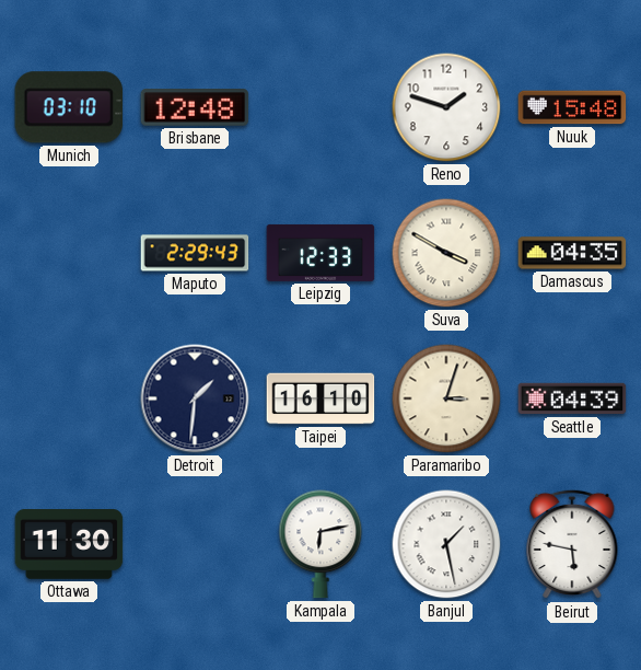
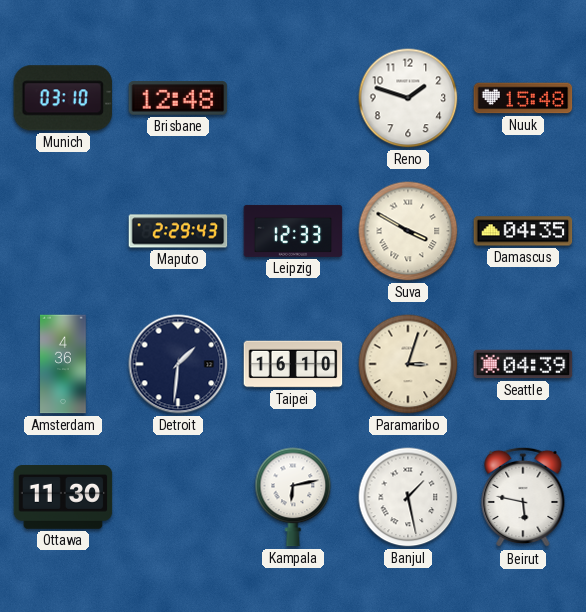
Amsterdam: none -> 4:36 (63, 364)
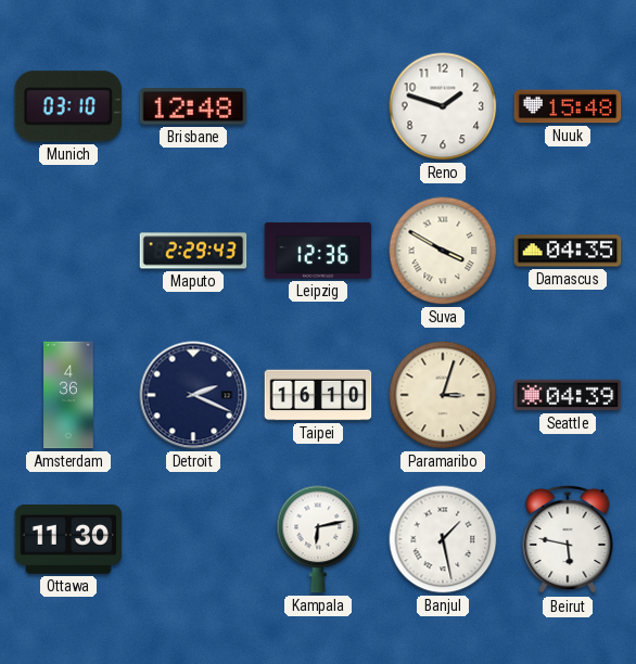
Leipzig: 12:33 -> 12:36 (318, 251)
Detroit: 1:31 -> 2:19 (193, 395)
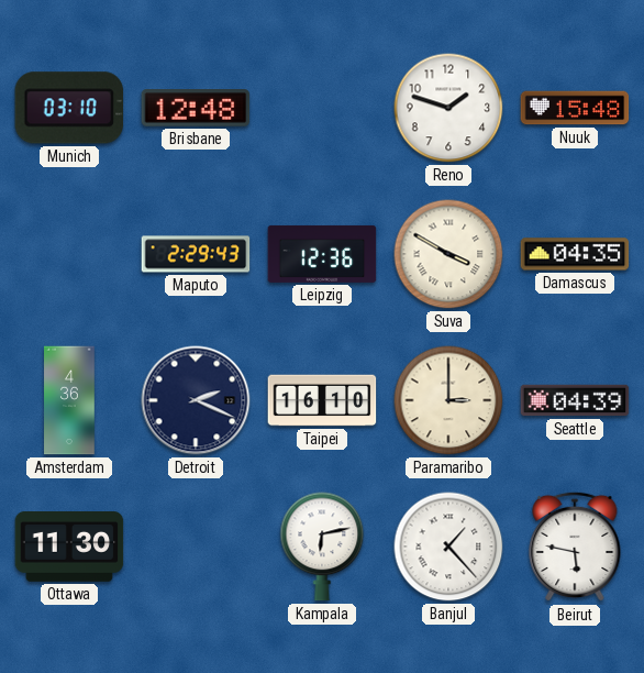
Paramaribo: 3:03 -> 3:00 (448, 400)
Banjul: 1:28 -> 1:23 (448, 547)
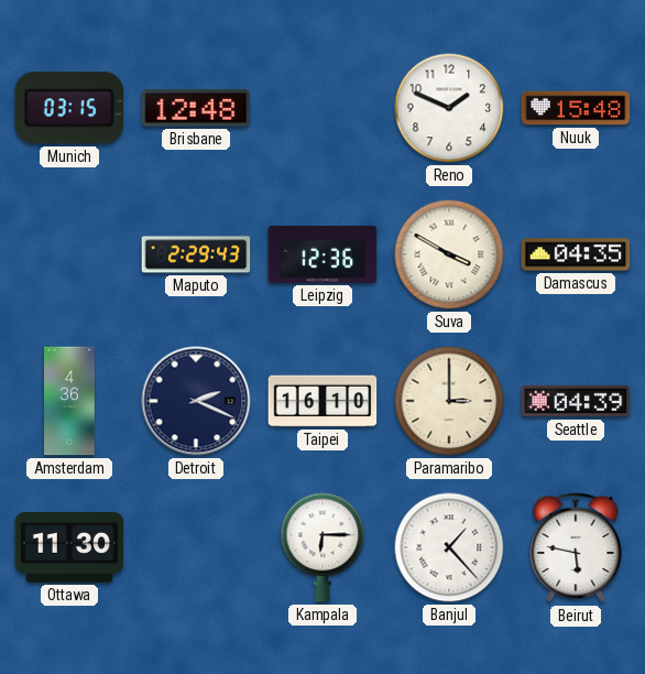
Munich: 03:10 -> 03:15 (68, 108)
Reno: 1:48 -> 1:49 (449, 108)
Kampala: 6:13 -> 6:15 (322, 547)
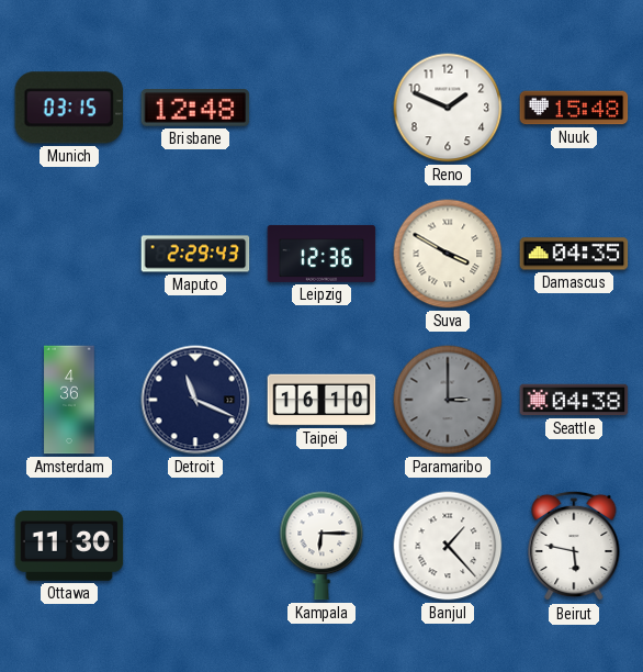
Detroit: 2:19 -> 11:19 (195, 400)
Paramaribo dial: cream -> grey (448, 400)
Seattle: 04:39 -> 04:38 (574, 400)
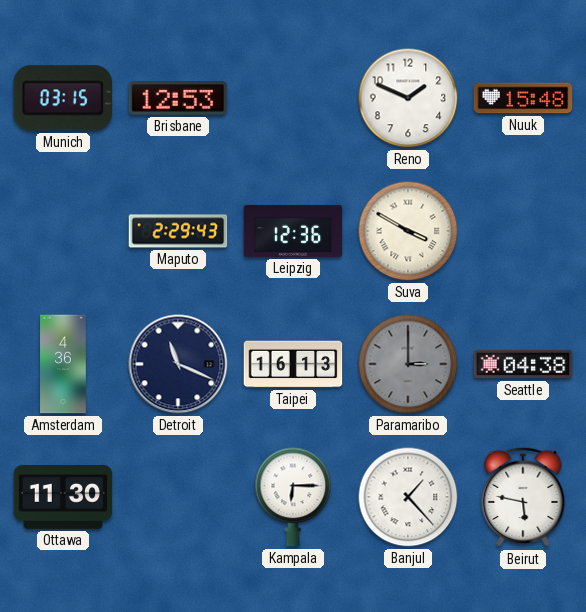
Brisbane: 12:48 -> 12:53 (178, 98)
Damascus: 04:35 -> none (574, 254)
Taipei: 16:10 -> 16:13 (293, 364)
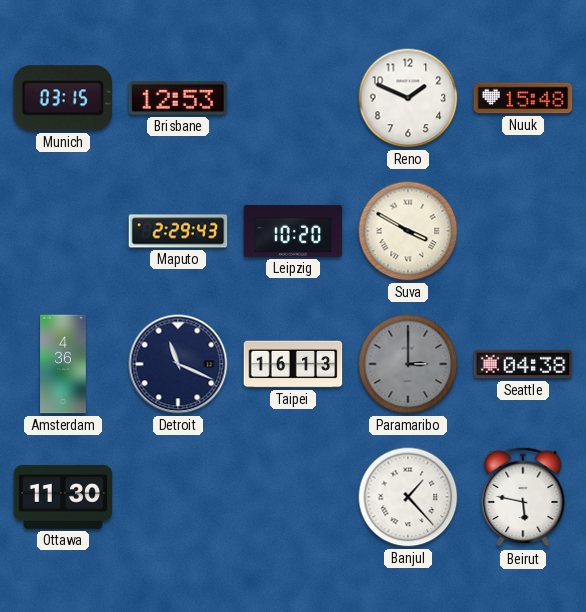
Leipzig: 12:36 -> 10:20 (293, 231)
Kampala: 6:15 -> none (293, 497)
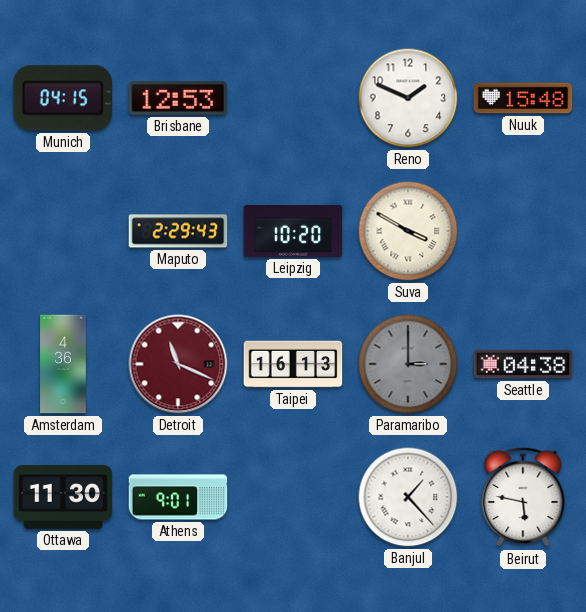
Munich: 03:15 -> 04:15 (62, 98)
Detroit dial: navy -> burgundy (178, 364)
Athens: none -> 9:01 (178, 497)
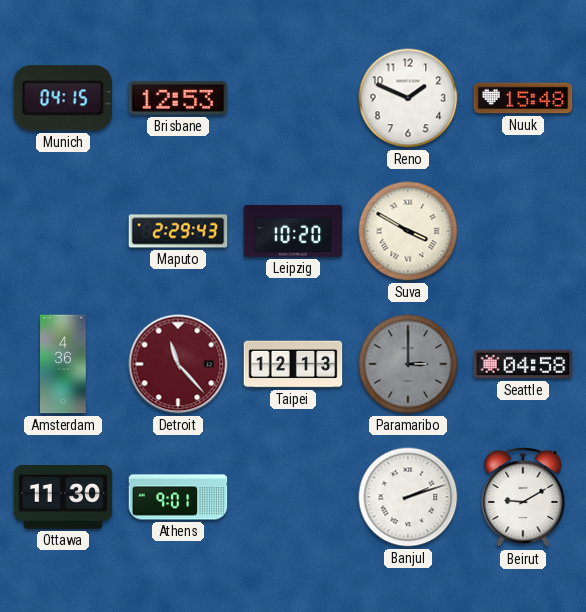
Detroit: 11:19 -> 11:23 (178, 364)
Taipei: 16:13 -> 12:13 (293, 364)
Seattle: 04:38 -> 04:58 (523, 364)
Banjul: 1:23 -> 2:12 (408, 497)
Beirut: 5:47 -> 9:10 (523, 497)
